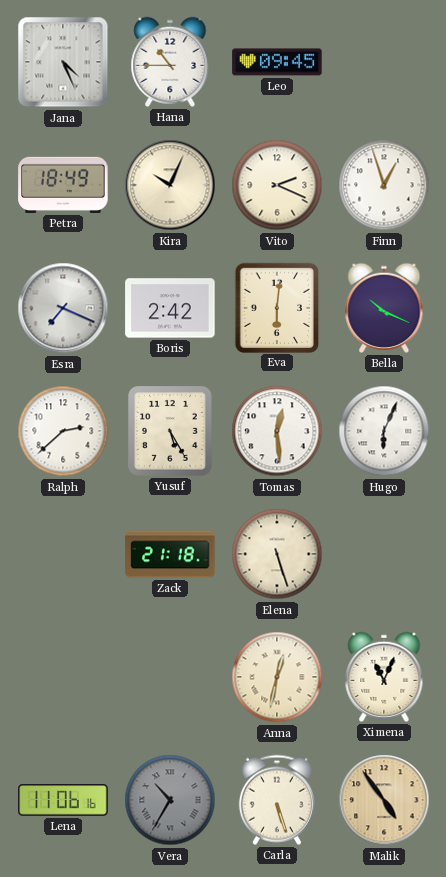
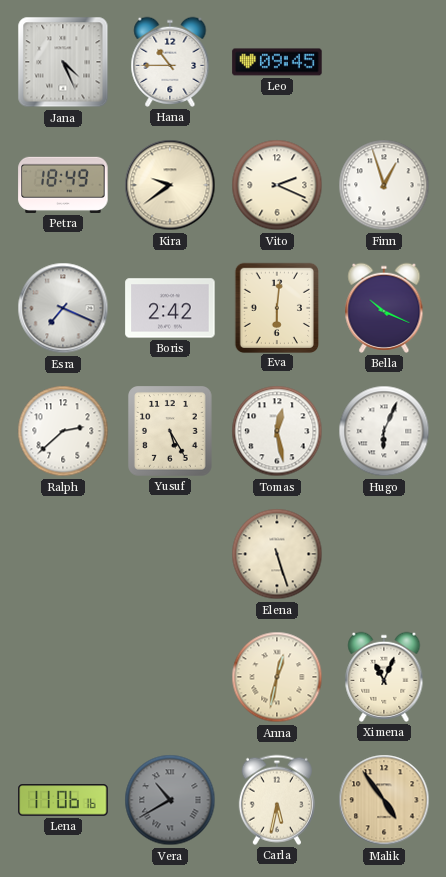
Kira: 10:04 -> 9:39 (170, 185)
Tomas: 12:29 -> 12:28 (277, 431)
Zack: 21:18 -> none (170, 554)
Vera: 10:35 -> 10:40 (170, 800)
Carla: 5:27 -> 5:32 (277, 800)
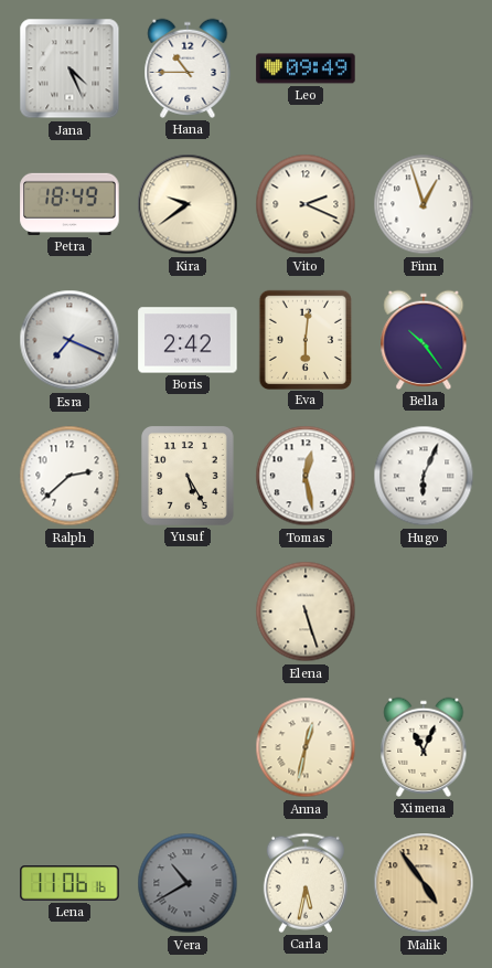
Leo: 09:45 -> 09:49 (306, 68)
Bella: 10:19 -> 10:24 (424, 340)
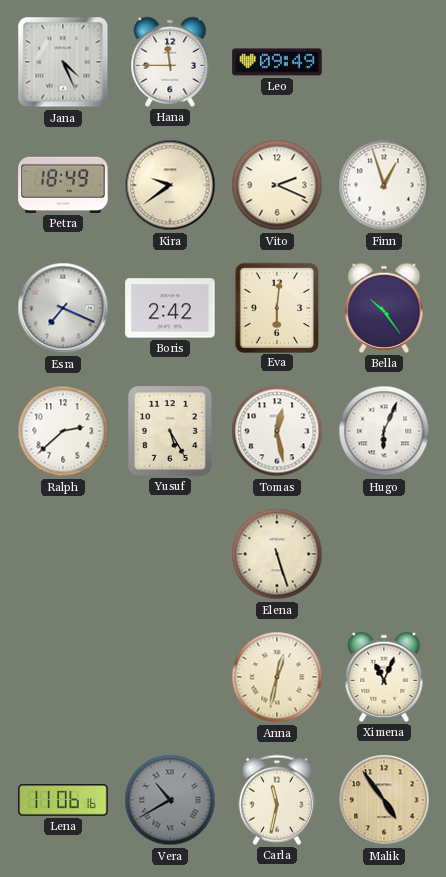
Hana: 10:45 -> 11:45 (170, 62)
Carla: 5:32 -> 11:32 (277, 800)
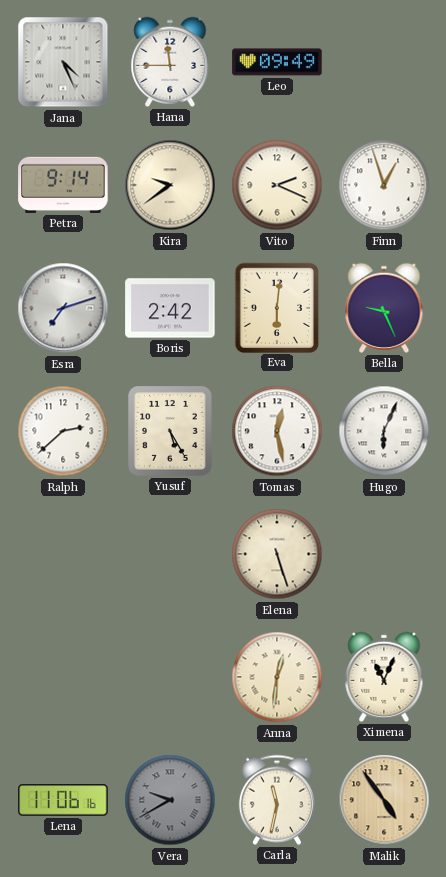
Petra: 18:49 -> 9:14 (63, 185)
Esra: 7:19 -> 7:12 (63, 308)
Bella: 10:24 -> 9:26 (384, 308)
Anna: 12:32 -> 12:31 (277, 677)
Vera: 10:40 -> 9:40 (170, 800)
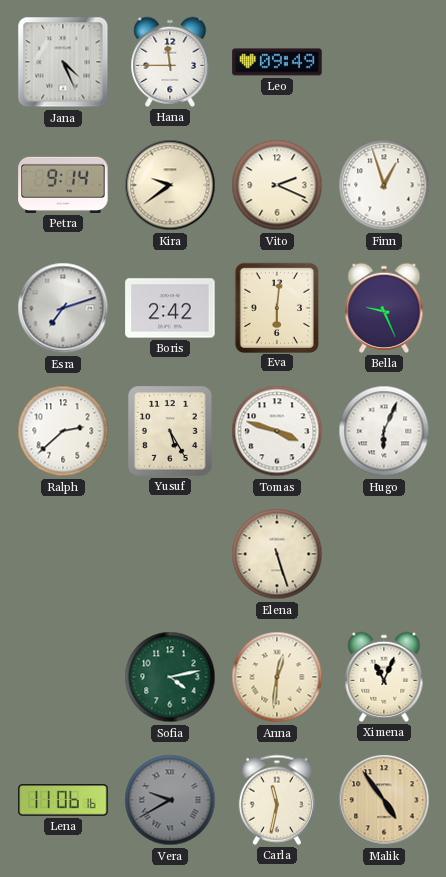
Tomas: 12:28 -> 3:48 (277, 431)
Sofia: none -> 4:13 (170, 677)
